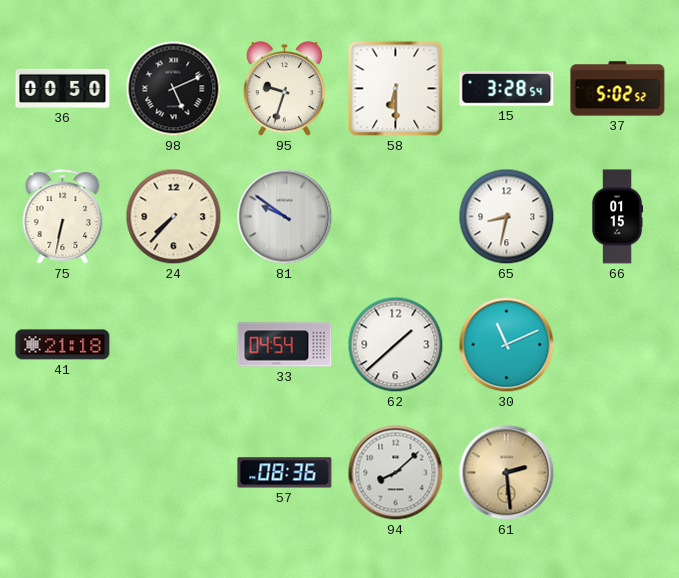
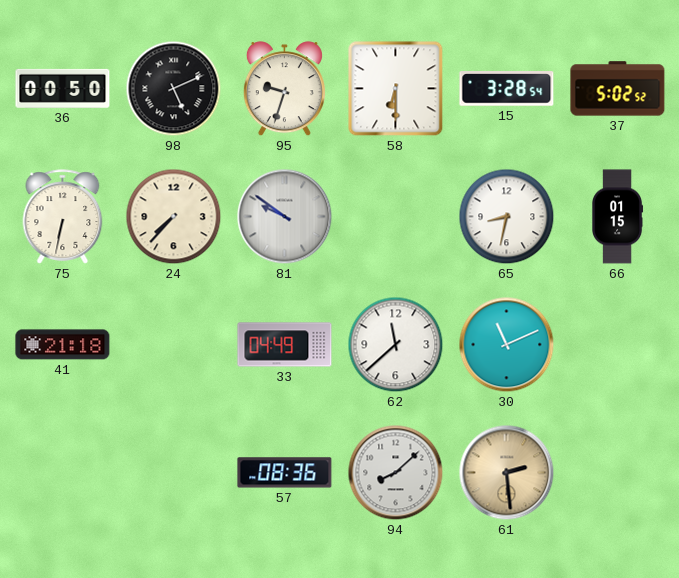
33: 04:54 -> 04:49 (285, 345)
62: 1:38 -> 11:38 (396, 345)
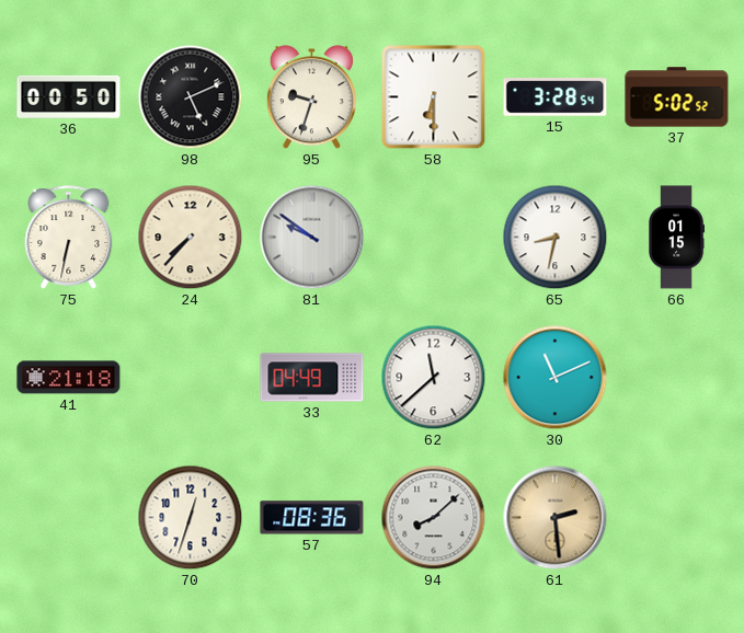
70: none -> 12:33 (191, 518)
